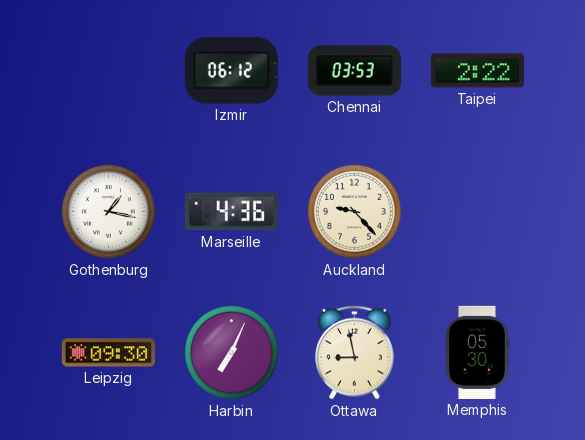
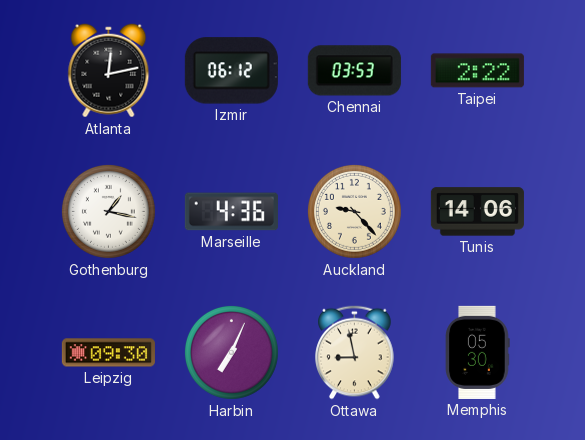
Atlanta: none -> 12:13 (109, 71)
Tunis: none -> 14:06 (477, 212)
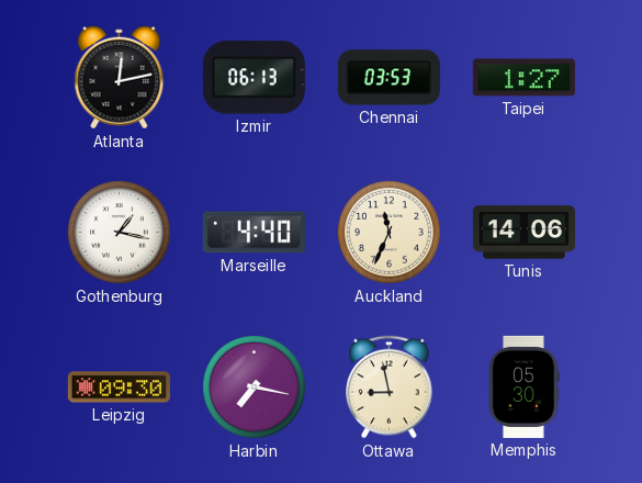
Izmir: 06:12 -> 06:13 (254, 78)
Taipei: 2:22 -> 1:27 (523, 78)
Marseille: 4:36 -> 4:40 (254, 233)
Auckland: 9:23 -> 11:34 (388, 232)
Harbin: 7:04 -> 7:17 (254, 386)
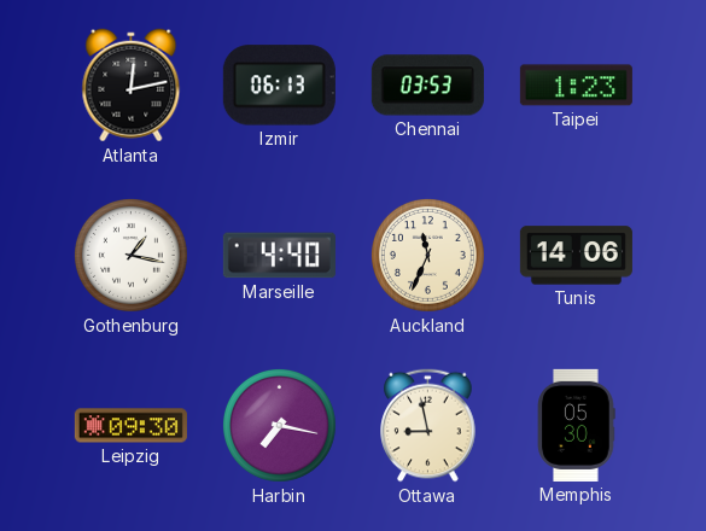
Taipei: 1:27 -> 1:23 (576, 86)
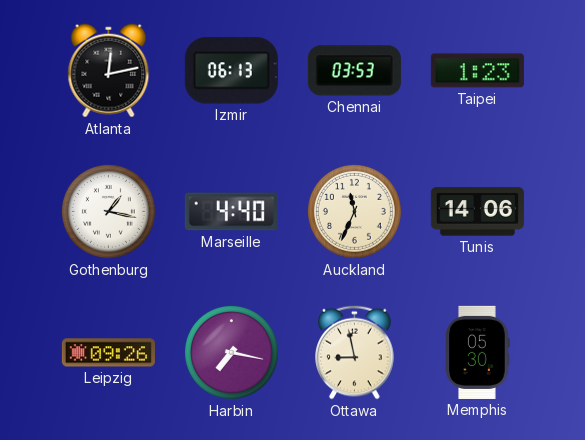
Leipzig: 09:30 -> 09:26 (108, 353)
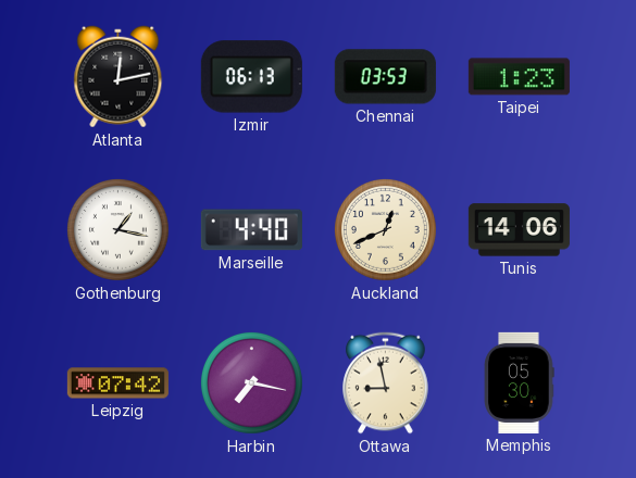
Auckland: 11:34 -> 12:41 (385, 229)
Leipzig: 09:26 -> 07:42 (117, 383)
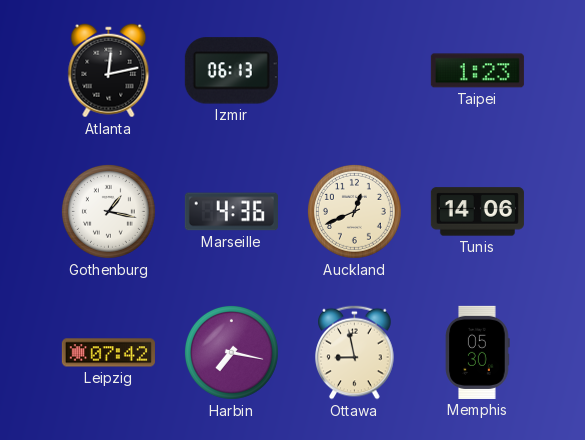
Chennai: 03:53 -> none (385, 77)
Marseille: 4:40 -> 4:36 (231, 212)
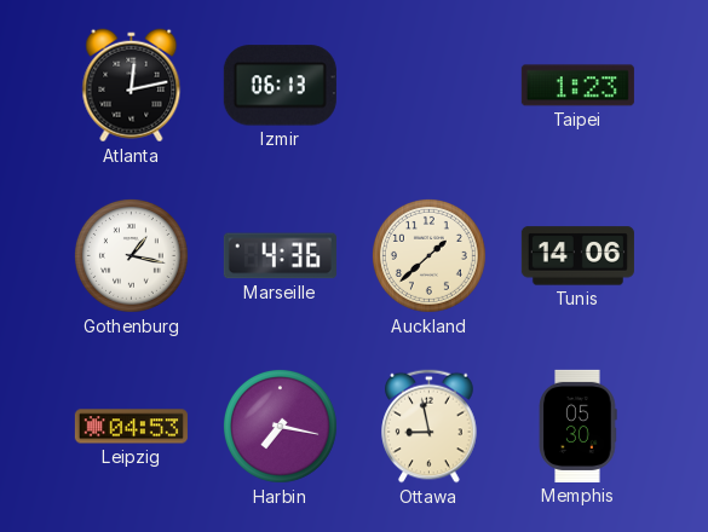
Auckland: 12:41 -> 1:38 (428, 255)
Leipzig: 07:42 -> 04:53 (131, 427)
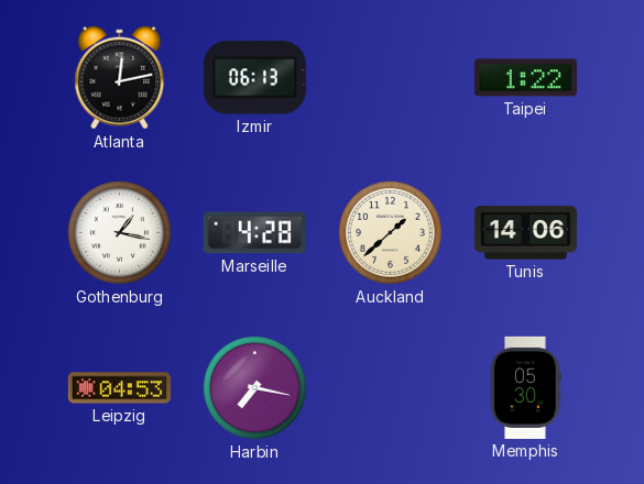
Taipei: 1:23 -> 1:22 (525, 78)
Marseille: 4:36 -> 4:28 (254, 233)
Ottawa: 8:58 -> none (430, 427)
